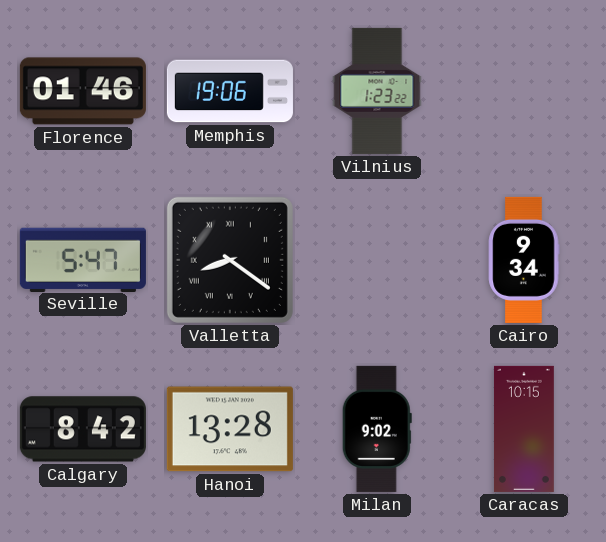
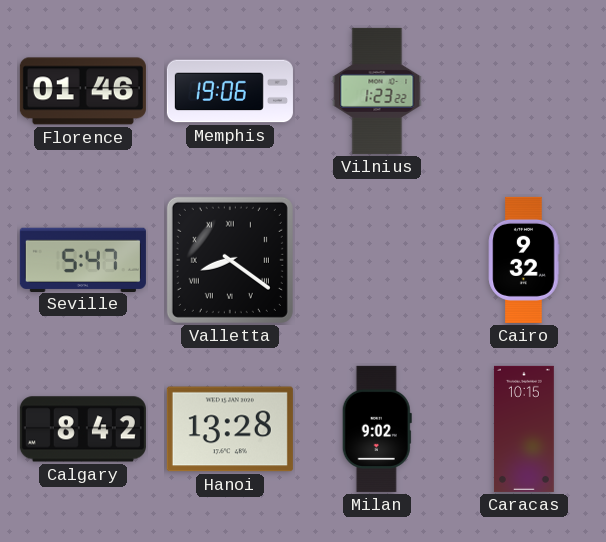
Cairo: 9:34 -> 9:32 (524, 260)
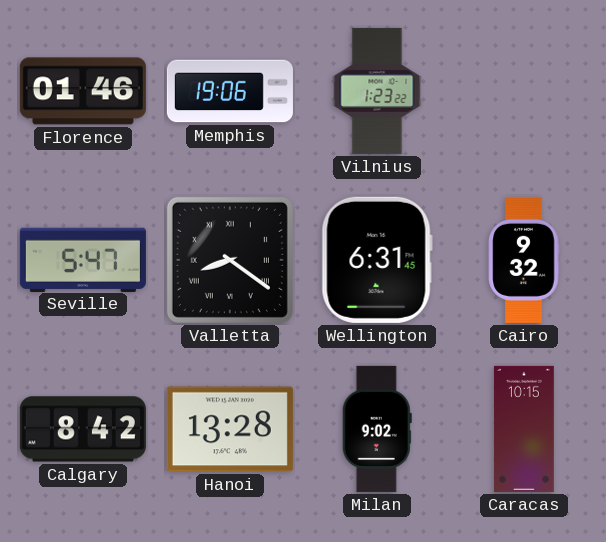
Wellington: none -> 6:31 (377, 260)
